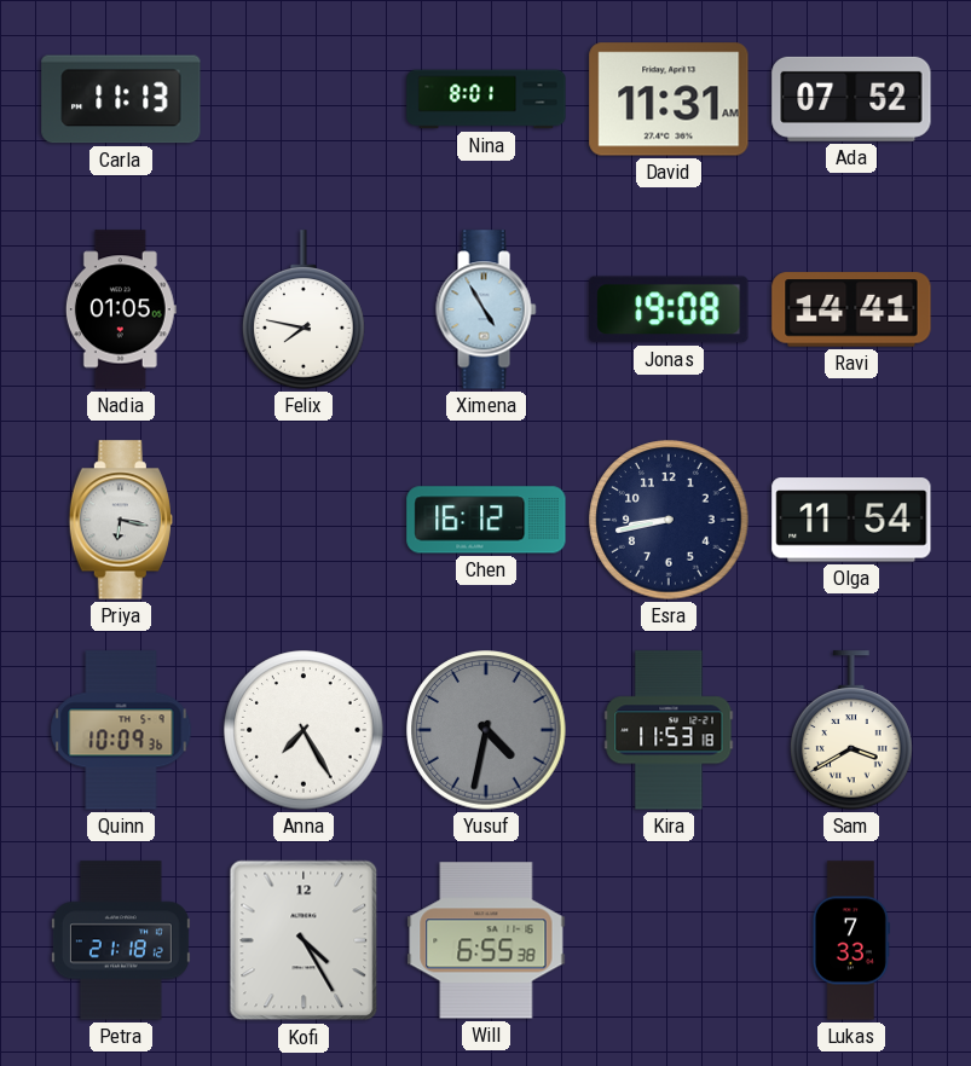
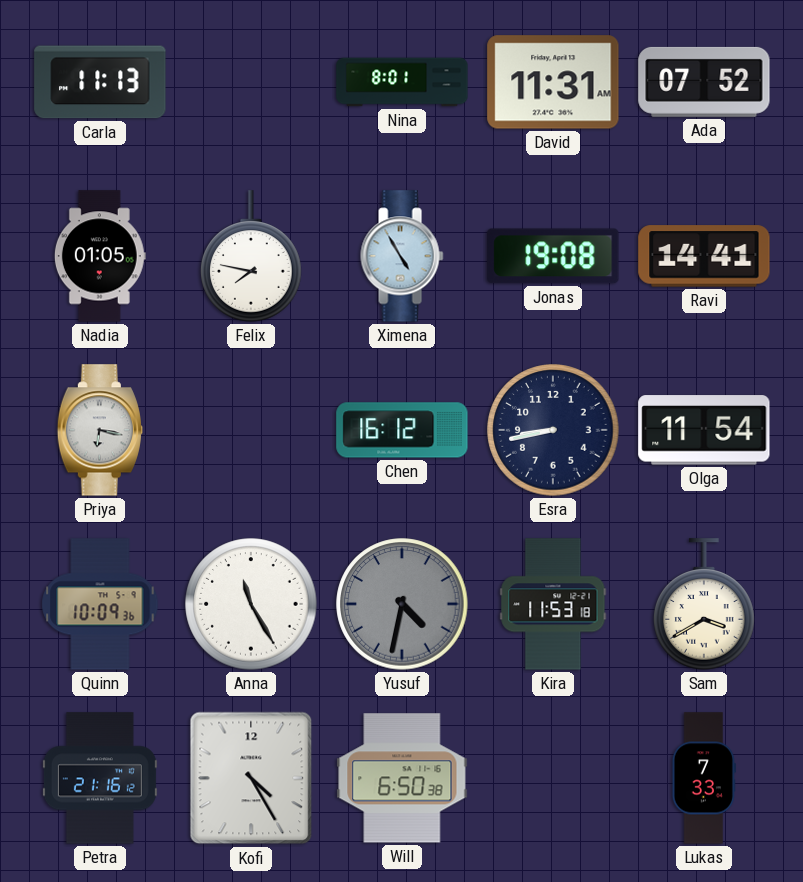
Anna: 7:25 -> 11:25 (251, 604)
Petra: 21:18 -> 21:16 (100, 778)
Will: 6:55 -> 6:50 (402, 778)
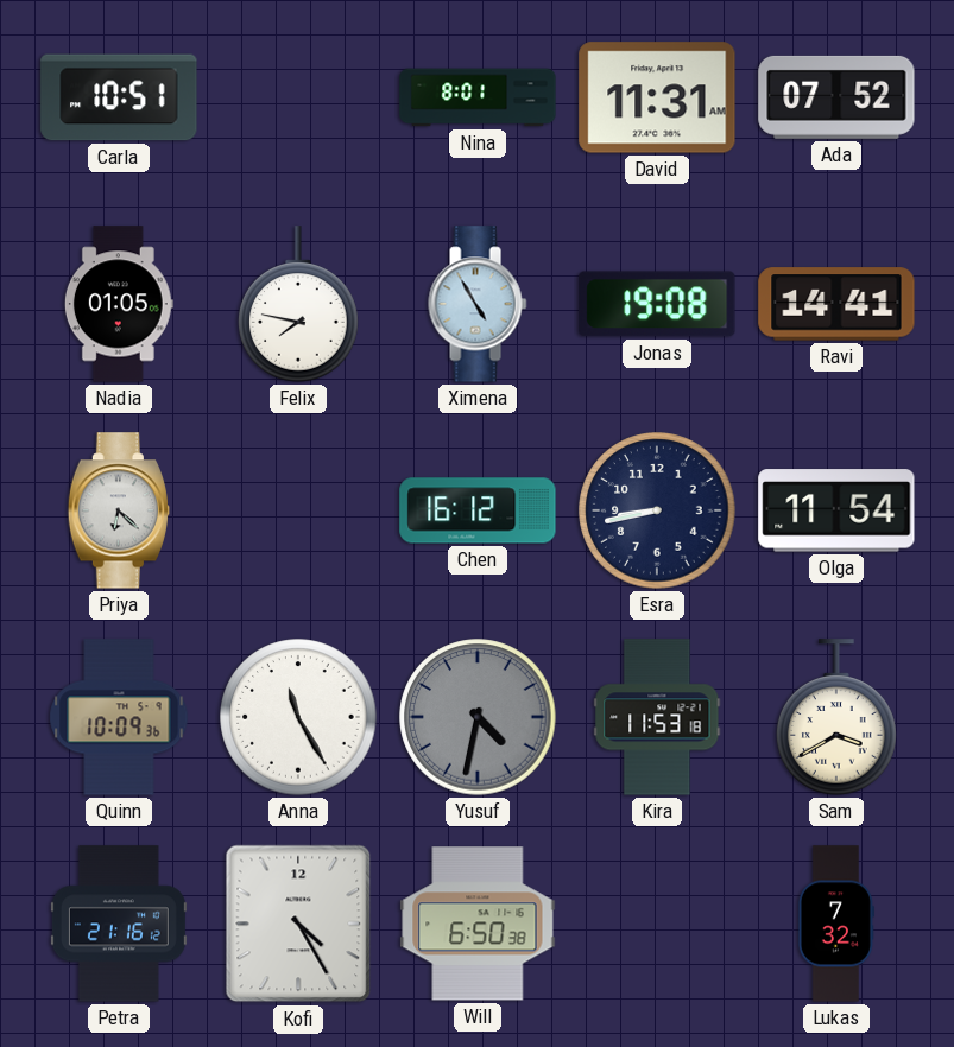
Carla: 11:13 -> 10:51 (119, 97)
Priya: 6:17 -> 6:22 (118, 510)
Lukas: 7:33 -> 7:32 (836, 924)
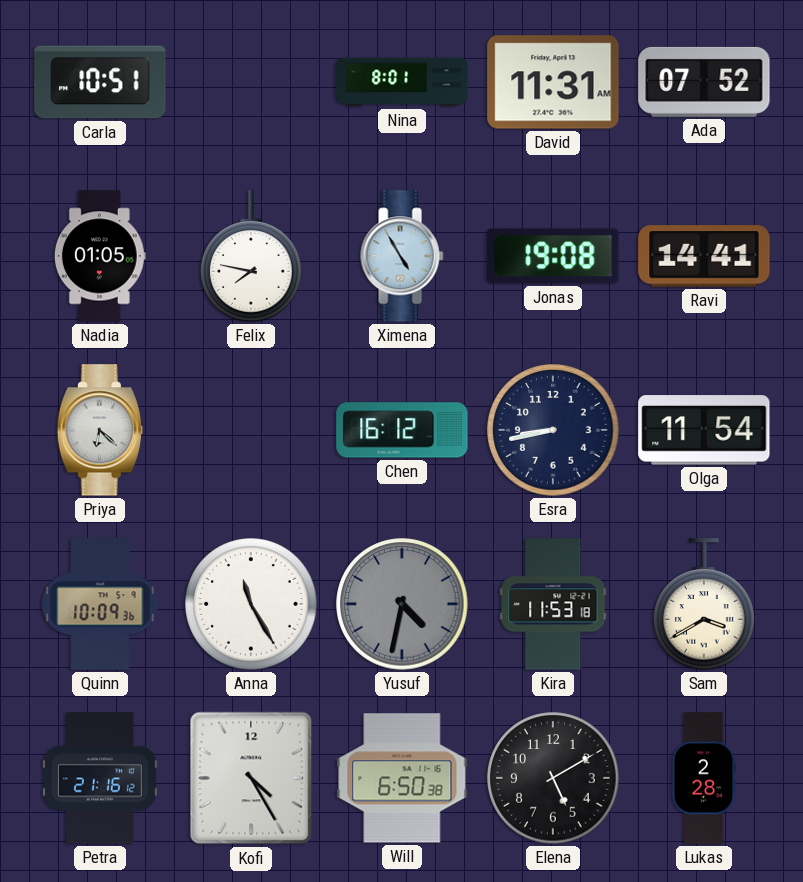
Elena: none -> 5:10 (553, 778)
Lukas: 7:32 -> 2:28 (704, 778)
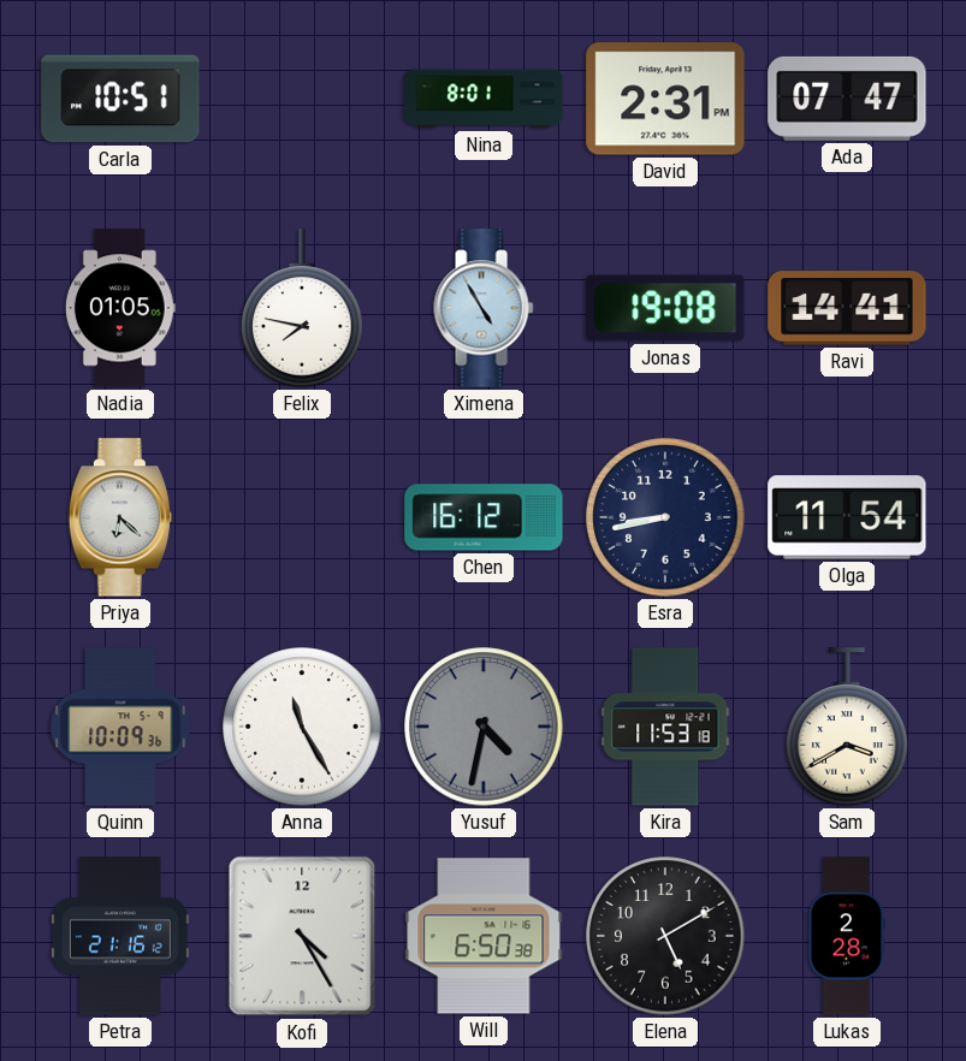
David: 11:31 -> 2:31 (665, 99)
Ada: 07:52 -> 07:47 (847, 99)
